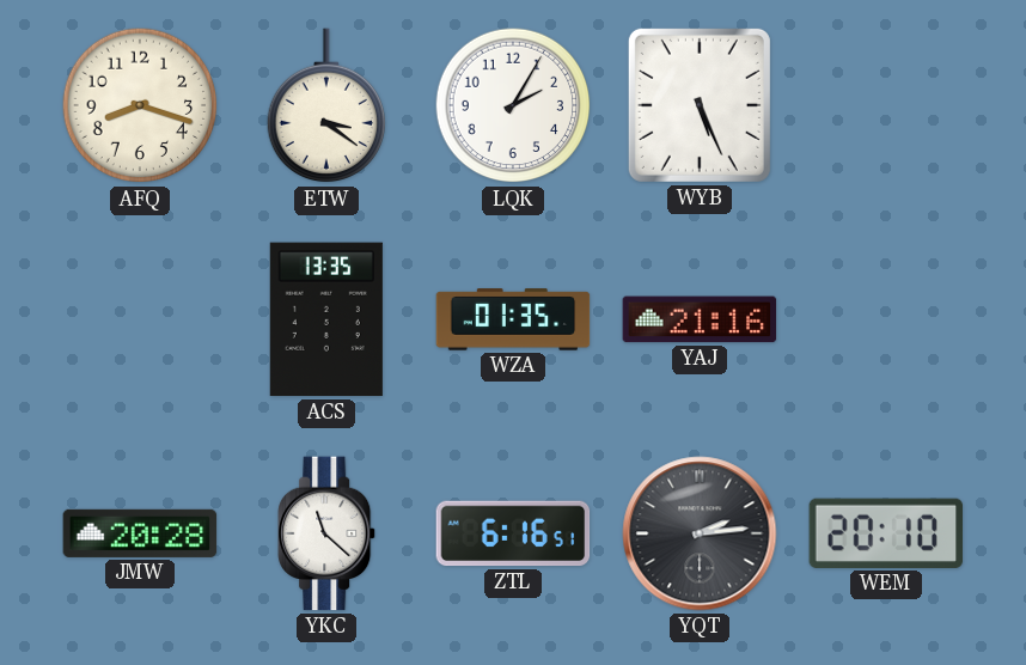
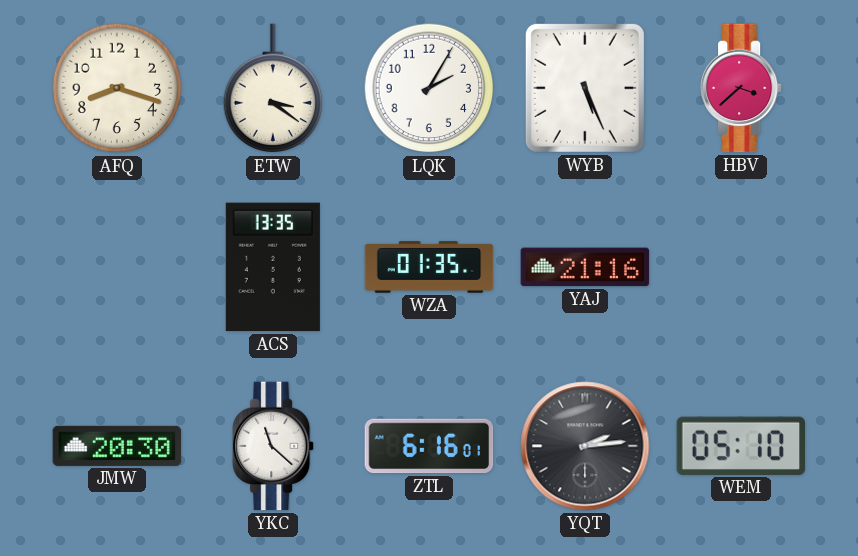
HBV: none -> 3:38 (742, 88)
JMW: 20:28 -> 20:30 (117, 446)
ZTL: 6:16:51 -> 6:16:01 (429, 446)
WEM: 20:10 -> 05:10 (740, 446)
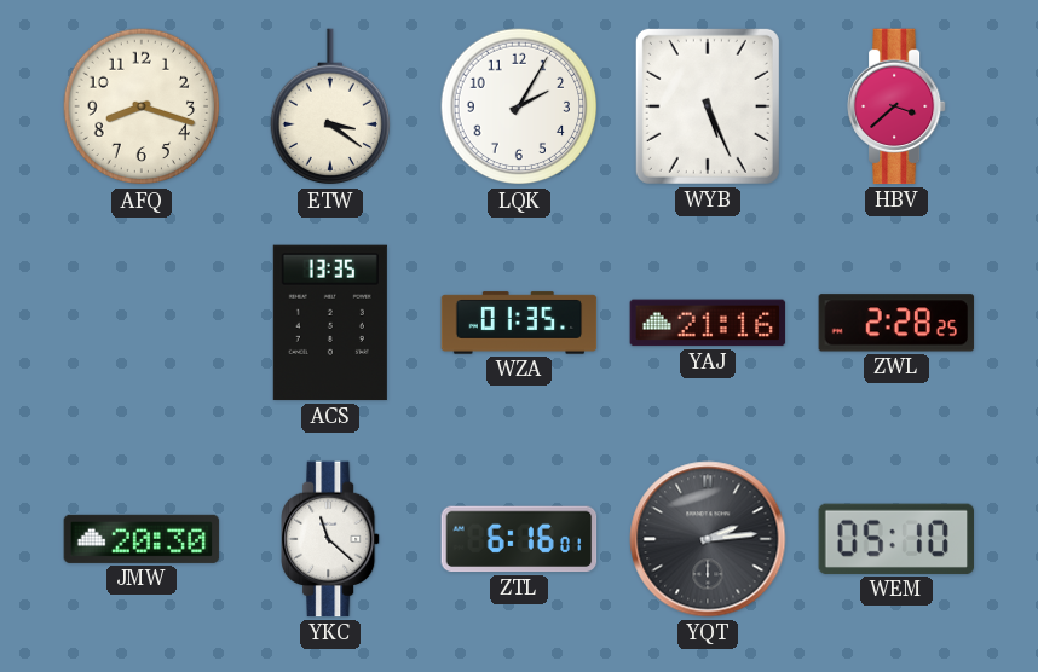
ZWL: none -> 2:28 (896, 323)
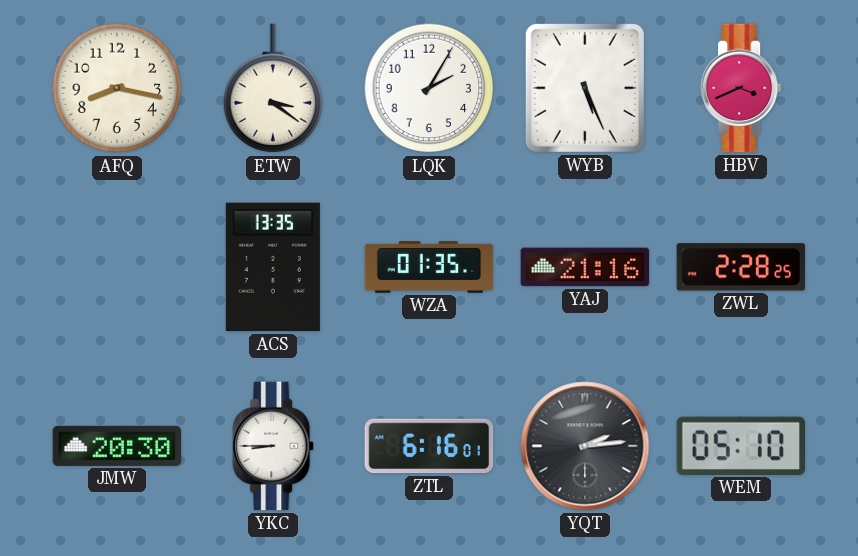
AFQ: 8:18 -> 8:17 (117, 88)
HBV: 3:38 -> 3:41 (742, 88)
YKC: 11:22 -> 8:45 (274, 446)
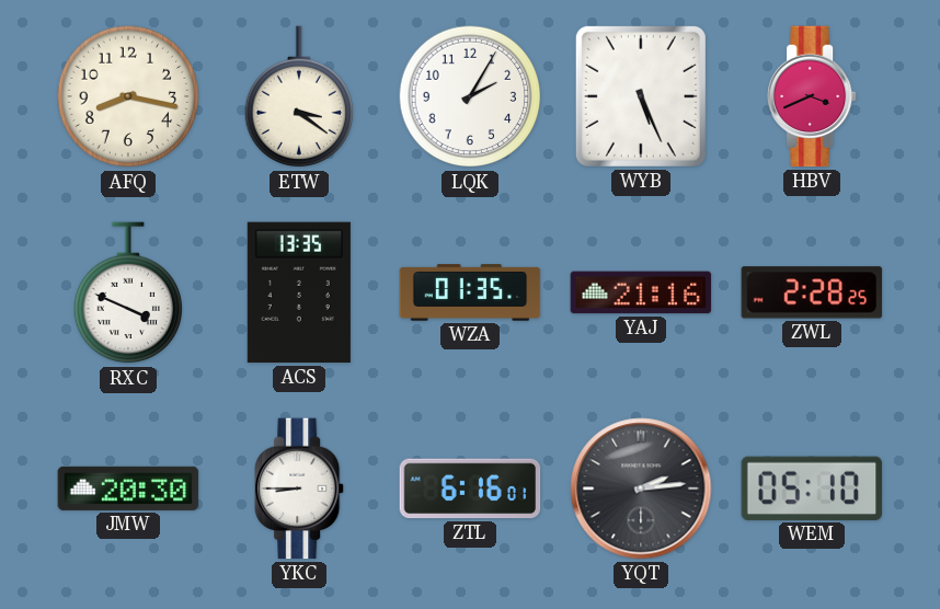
RXC: none -> 3:49 (127, 294)
